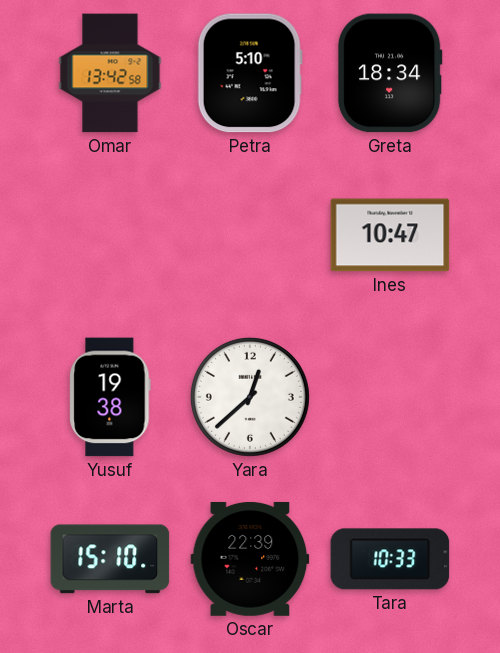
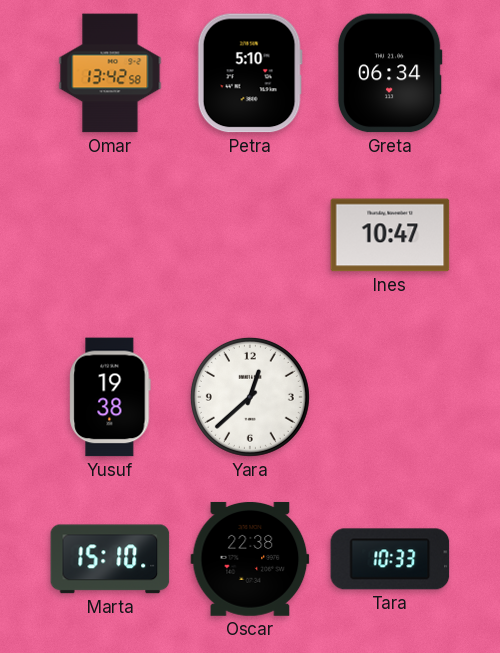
Greta: 18:34 -> 06:34 (390, 73)
Oscar: 22:39 -> 22:38 (250, 559)
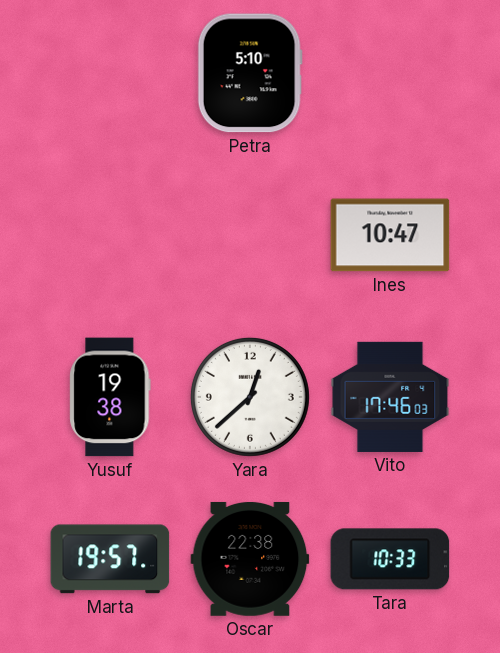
Omar: 13:42 -> none (110, 73)
Greta: 06:34 -> none (390, 73)
Vito: none -> 17:46 (390, 397)
Marta: 15:10 -> 19:57 (110, 559)
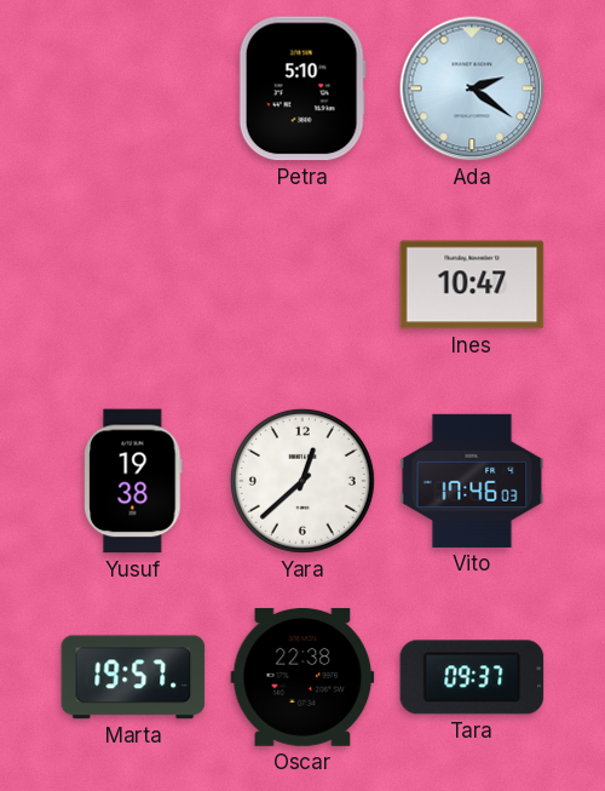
Ada: none -> 2:21 (472, 88)
Tara: 10:33 -> 09:37 (472, 677)
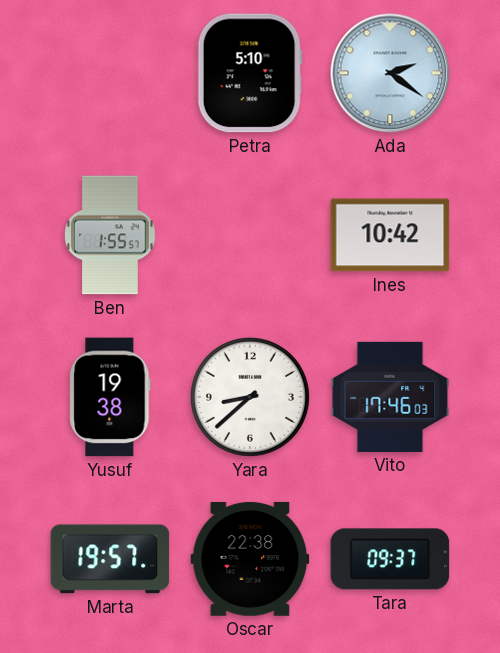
Ben: none -> 1:55 (111, 235)
Ines: 10:47 -> 10:42 (390, 235)
Yara: 12:38 -> 8:38 (250, 397)
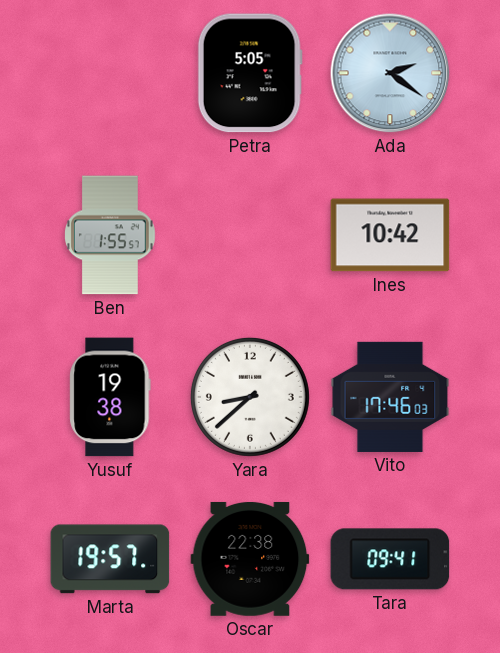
Petra: 5:10 -> 5:05 (250, 73)
Tara: 09:37 -> 09:41 (390, 559)
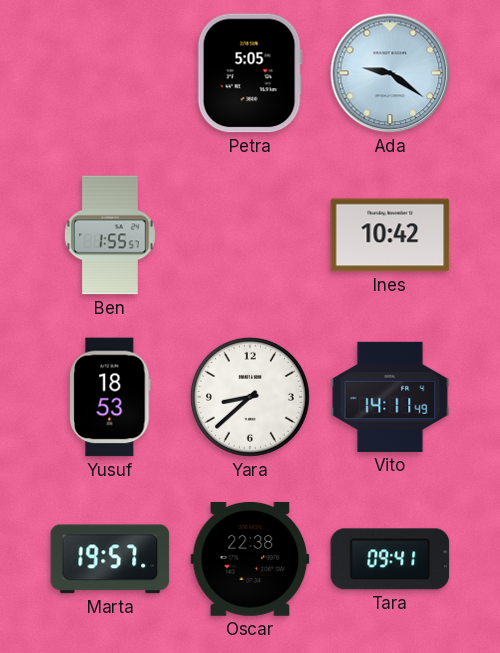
Ada: 2:21 -> 9:21 (390, 73)
Yusuf: 19:38 -> 18:53 (110, 397)
Vito: 17:46 -> 14:11 (390, 397)
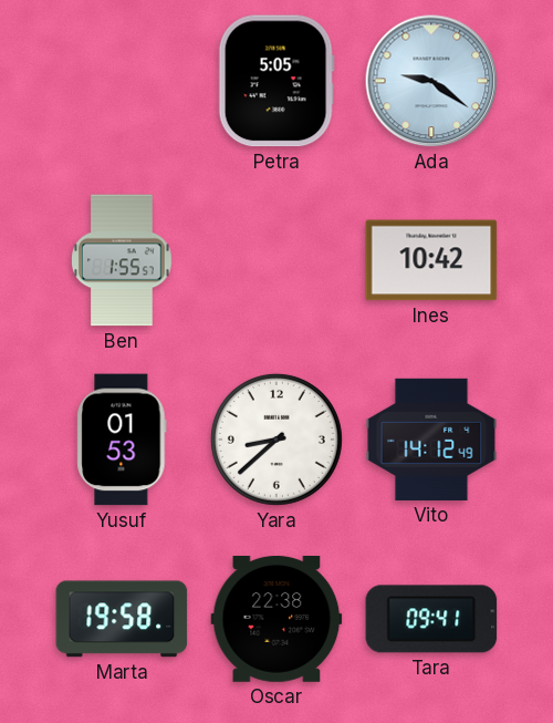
Yusuf: 18:53 -> 01:53 (122, 440)
Vito: 14:11 -> 14:12 (431, 440)
Marta: 19:57 -> 19:58 (122, 619)
